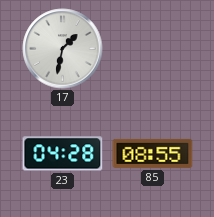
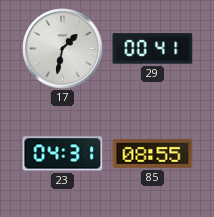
29: none -> 00:41 (153, 49)
23: 04:28 -> 04:31 (63, 154)
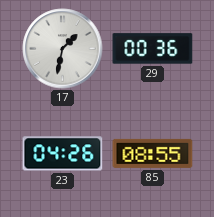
29: 00:41 -> 00:36 (153, 49)
23: 04:31 -> 04:26 (63, 154)
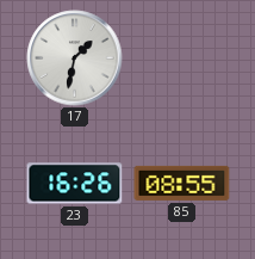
29: 00:36 -> none (153, 49)
23: 04:26 -> 16:26 (75, 184)
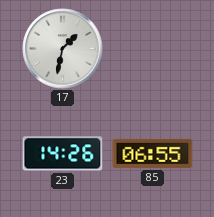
23: 16:26 -> 14:26 (63, 154)
85: 08:55 -> 06:55 (153, 153)
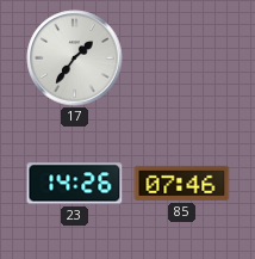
17: 1:32 -> 1:36 (75, 58)
85: 06:55 -> 07:46 (182, 183)
